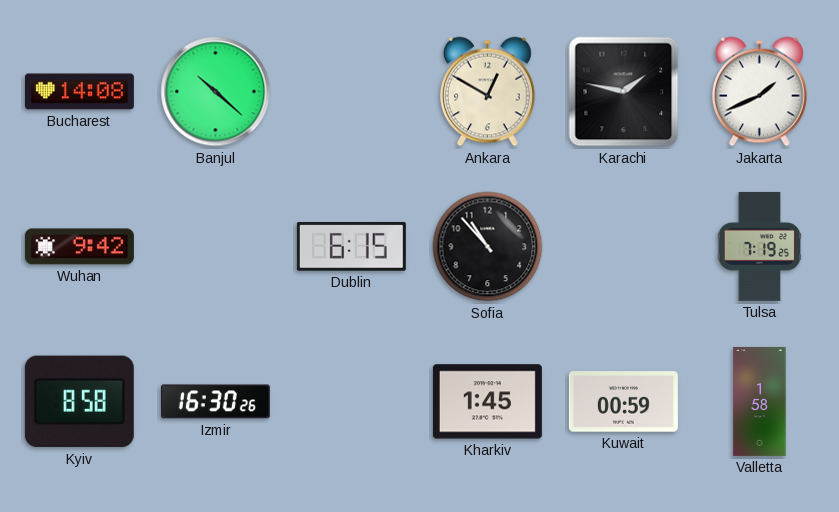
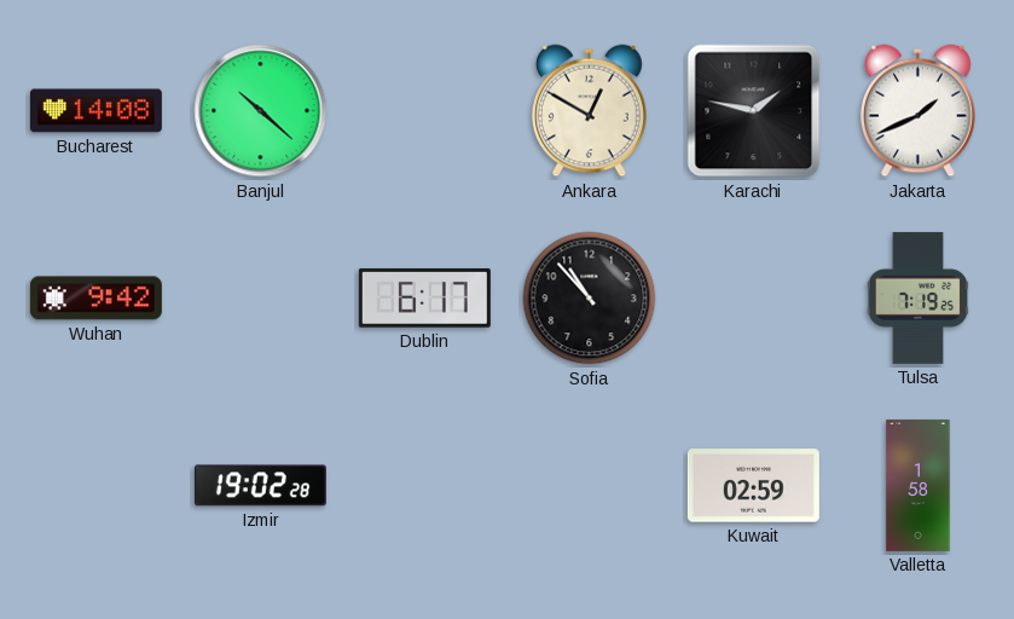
Dublin: 6:15 -> 6:17 (424, 297)
Kyiv: 8:58 -> none (79, 402)
Izmir: 16:30 -> 19:02 (260, 486)
Kharkiv: 1:45 -> none (487, 402)
Kuwait: 00:59 -> 02:59 (753, 486)
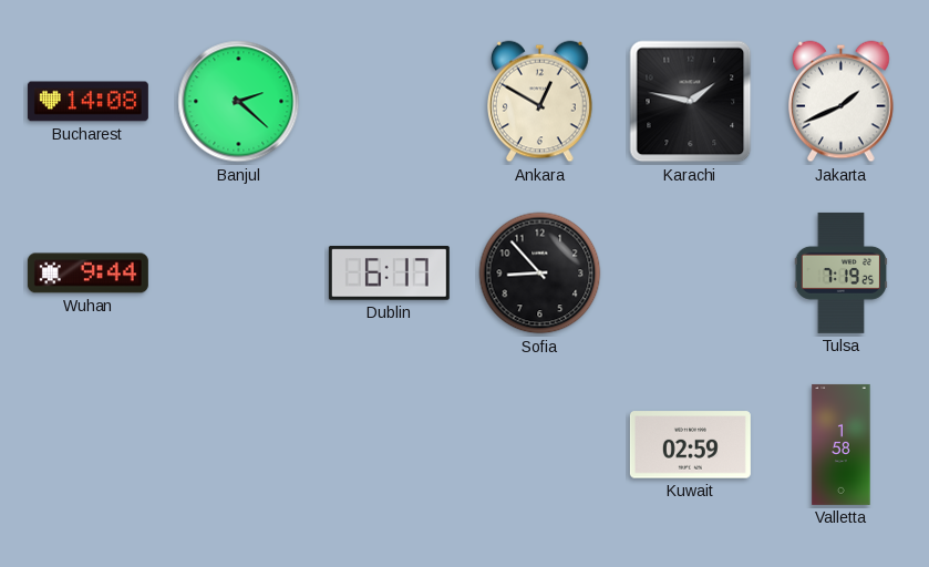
Banjul: 10:22 -> 2:22 (239, 102)
Wuhan: 9:42 -> 9:44 (87, 274)
Sofia: 10:53 -> 8:53 (540, 274)
Izmir: 19:02 -> none (260, 486)
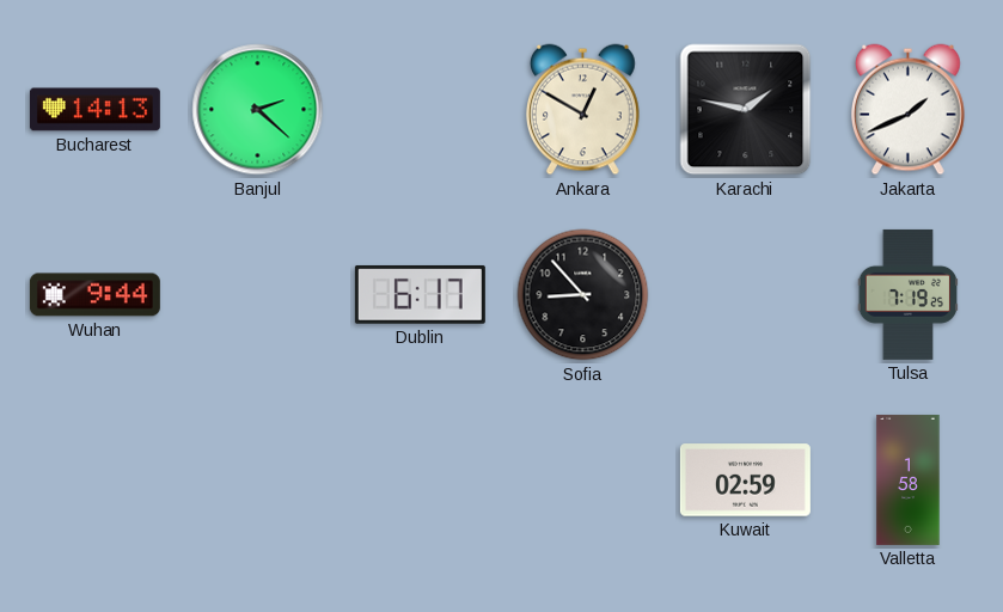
Bucharest: 14:08 -> 14:13 (94, 110)
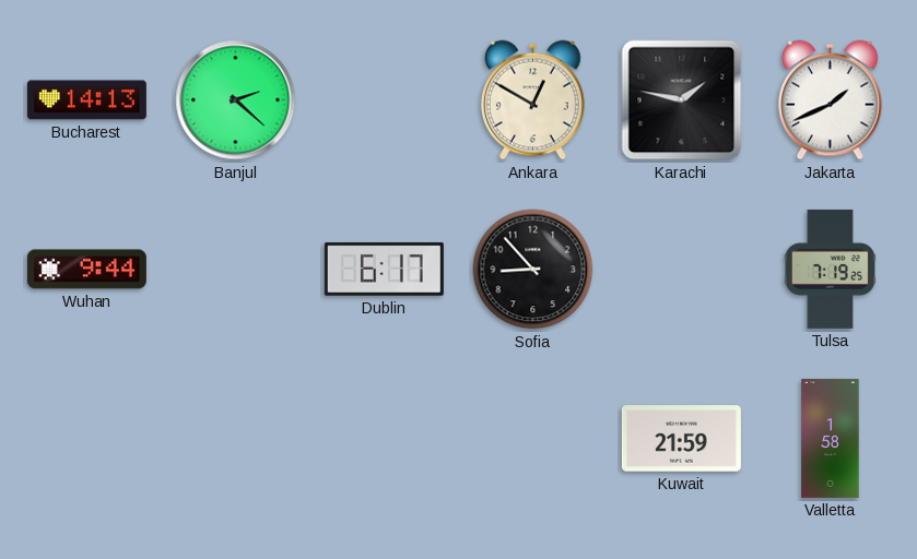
Kuwait: 02:59 -> 21:59 (681, 439)
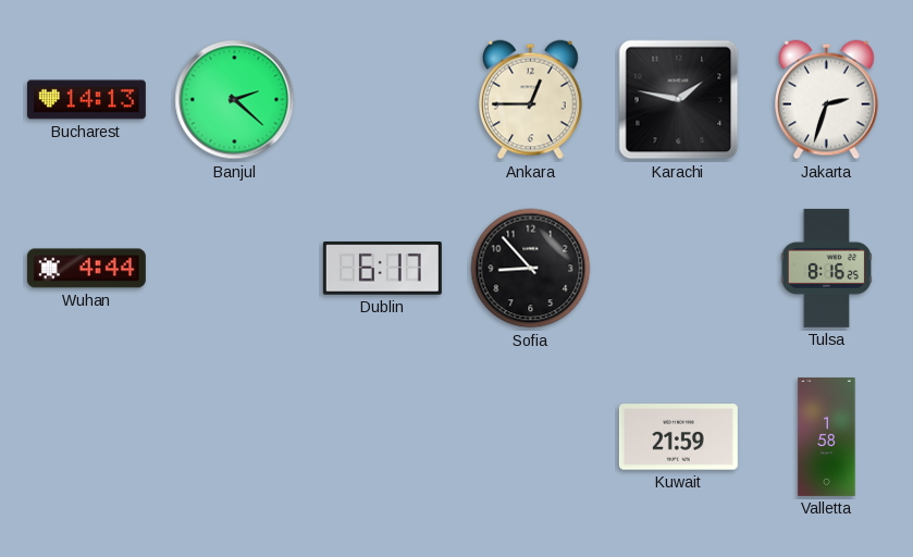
Ankara: 12:50 -> 12:45 (531, 100)
Jakarta: 1:41 -> 2:33 (827, 100)
Wuhan: 9:44 -> 4:44 (86, 269)
Tulsa: 7:19 -> 8:16 (827, 268)
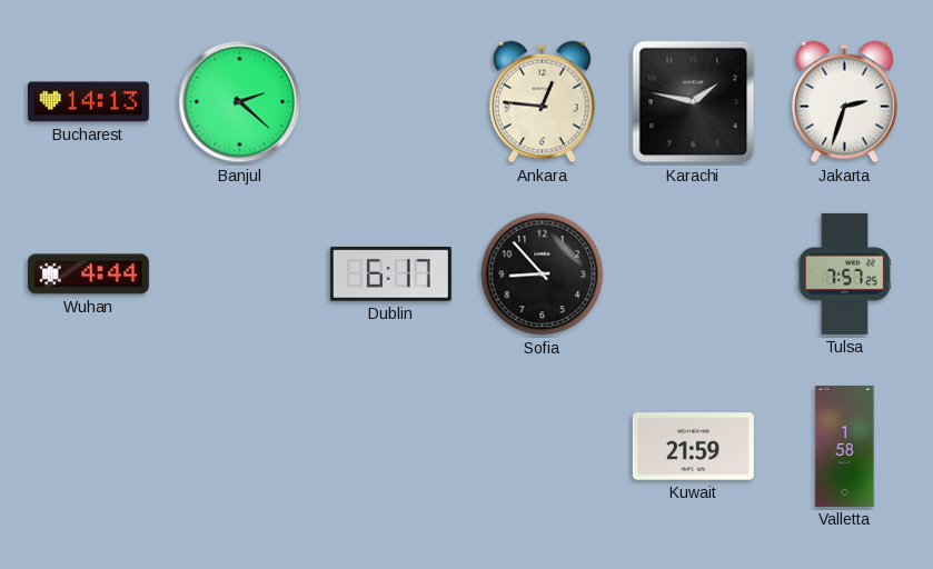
Ankara: 12:45 -> 12:46 (543, 102)
Tulsa: 8:16 -> 7:57 (845, 273)
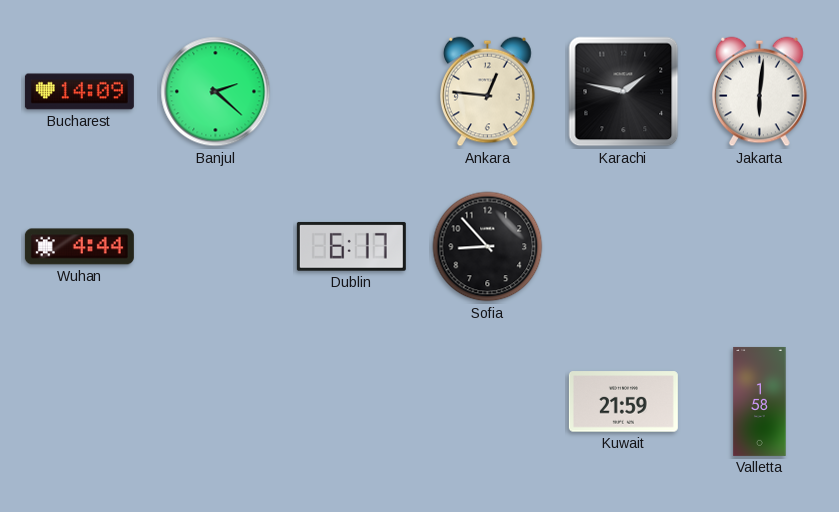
Bucharest: 14:13 -> 14:09 (79, 92)
Jakarta: 2:33 -> 6:01 (760, 92)
Tulsa: 7:57 -> none (845, 273)
